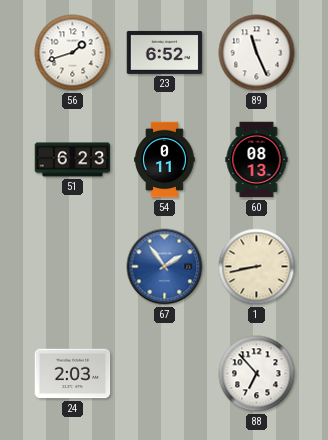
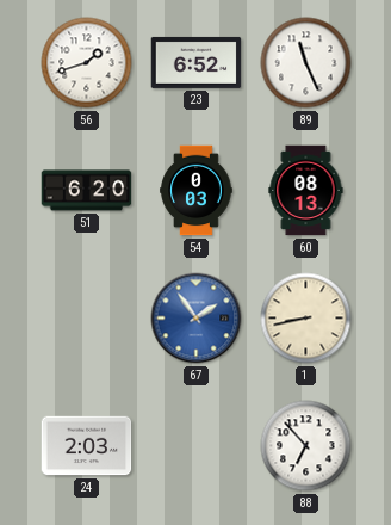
51: 6:23 -> 6:20 (87, 191)
54: 0:11 -> 0:03 (197, 191)
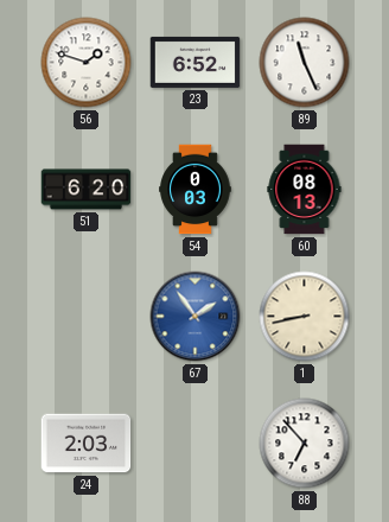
56: 1:42 -> 1:48 (87, 63)
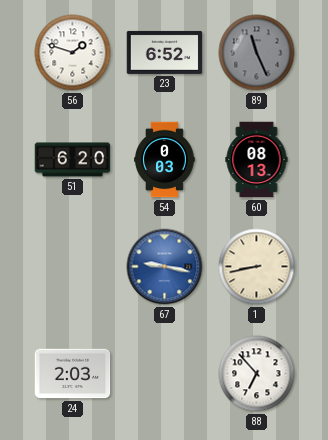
89 dial: white -> grey (257, 53)
67: 1:54 -> 9:17 (165, 267)
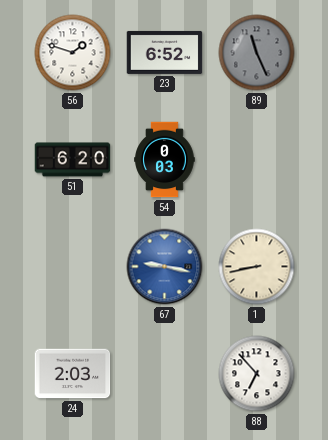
60: 08:13 -> none (257, 160)
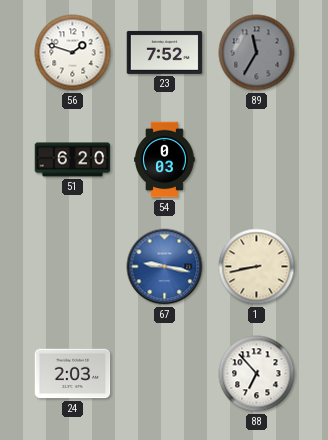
23: 6:52 -> 7:52 (165, 52)
89: 11:26 -> 11:35 (257, 53)
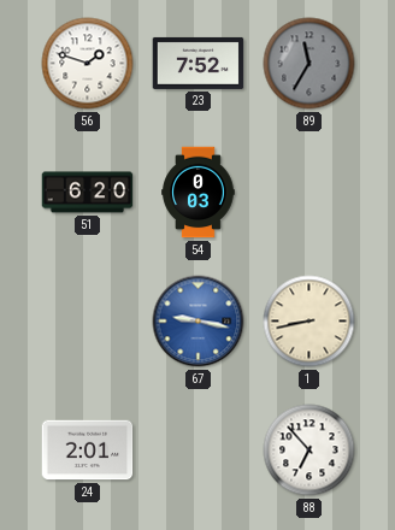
24: 2:03 -> 2:01 (88, 450)
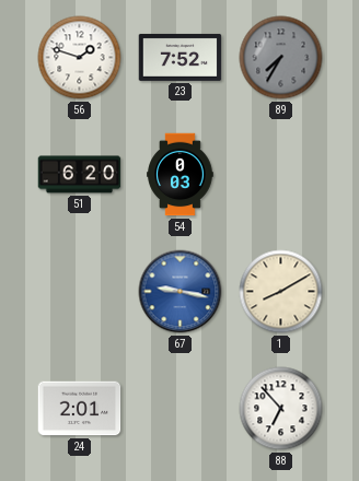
89: 11:35 -> 7:35 (281, 58)
1: 8:43 -> 8:10 (281, 292)
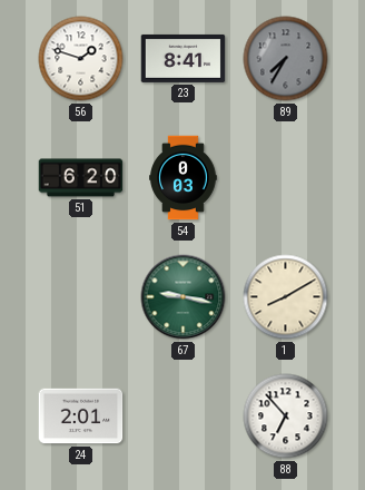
23: 7:52 -> 8:41 (184, 58)
67 dial: blue -> green (184, 297)
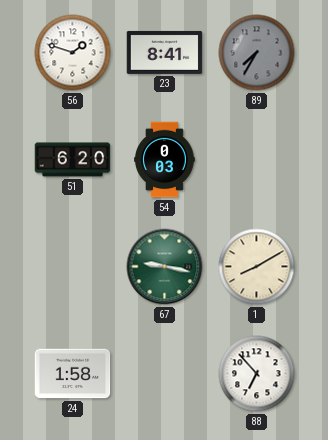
24: 2:01 -> 1:58 (73, 374)
